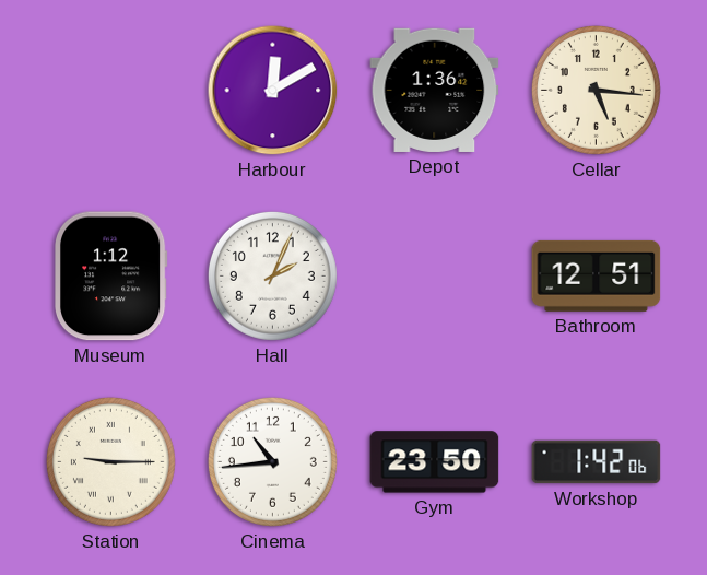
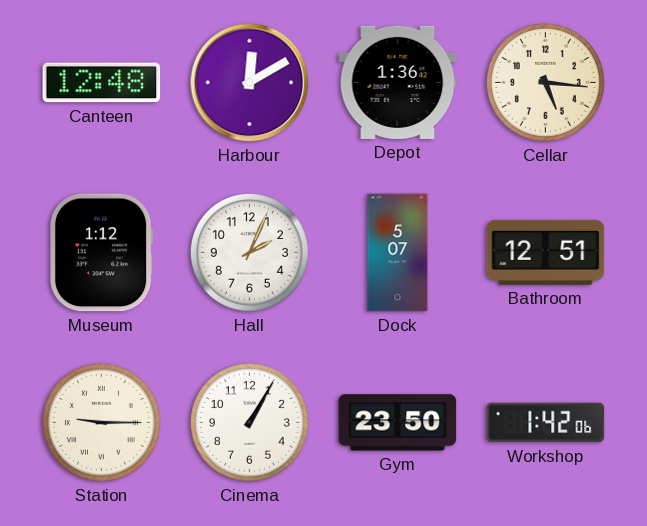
Canteen: none -> 12:48 (102, 83)
Dock: none -> 5:07 (398, 253)
Cinema: 10:44 -> 1:05 (249, 422)
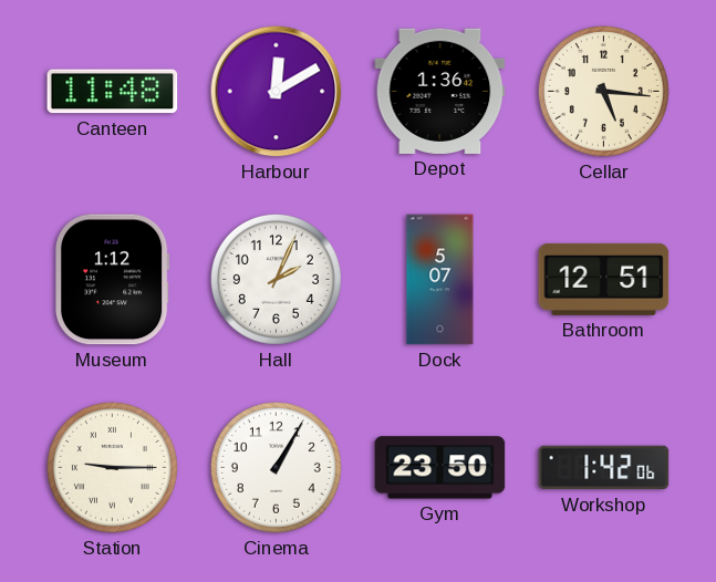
Canteen: 12:48 -> 11:48 (113, 92)
